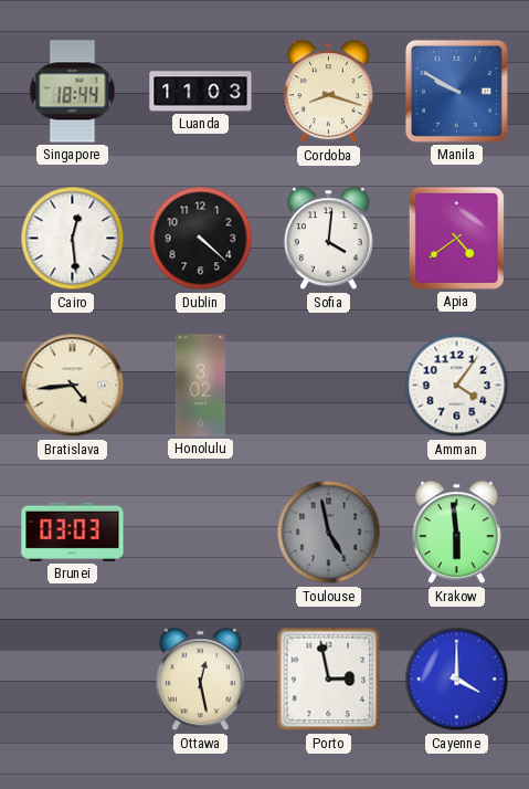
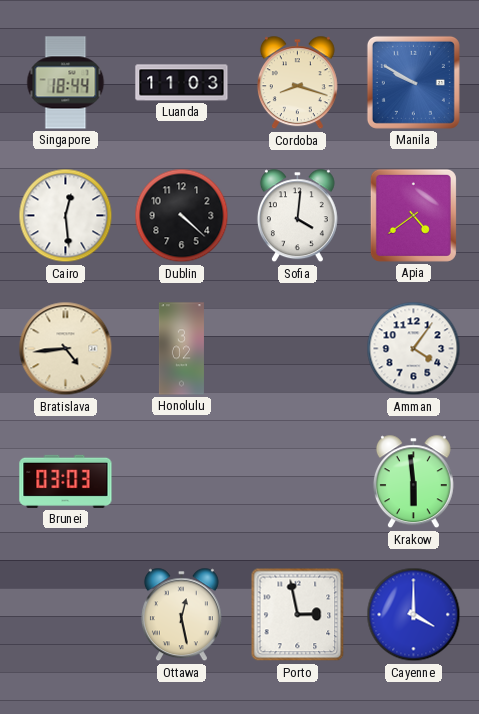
Toulouse: 4:58 -> none (329, 533)
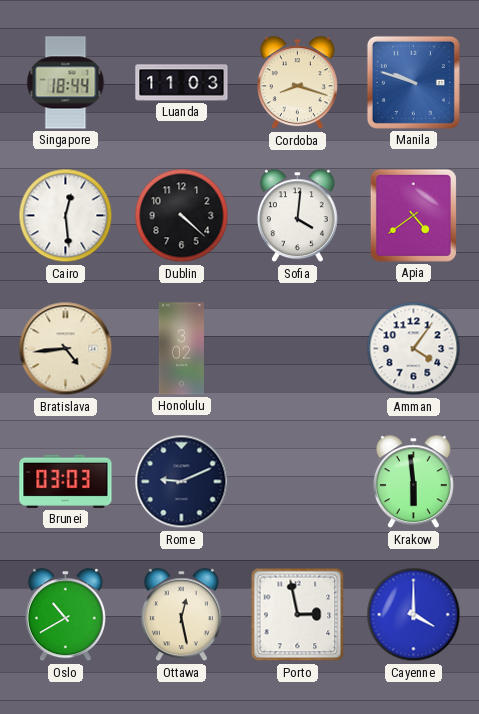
Manila: 9:50 -> 9:48 (413, 82)
Rome: none -> 9:11 (182, 482)
Oslo: none -> 10:40 (65, 615)
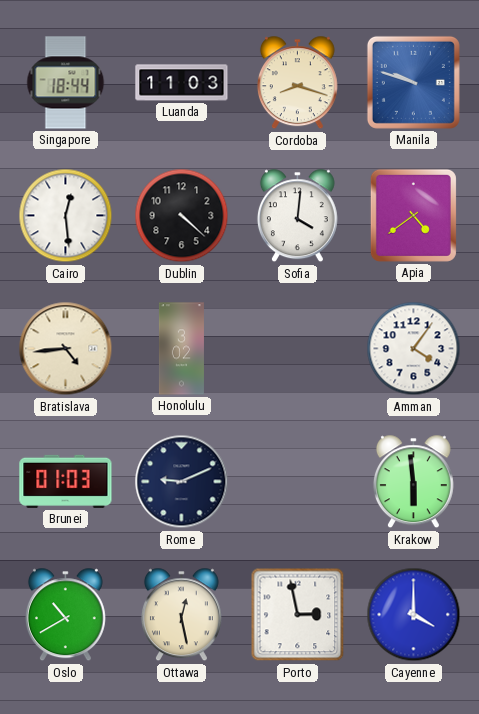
Brunei: 03:03 -> 01:03 (66, 481)
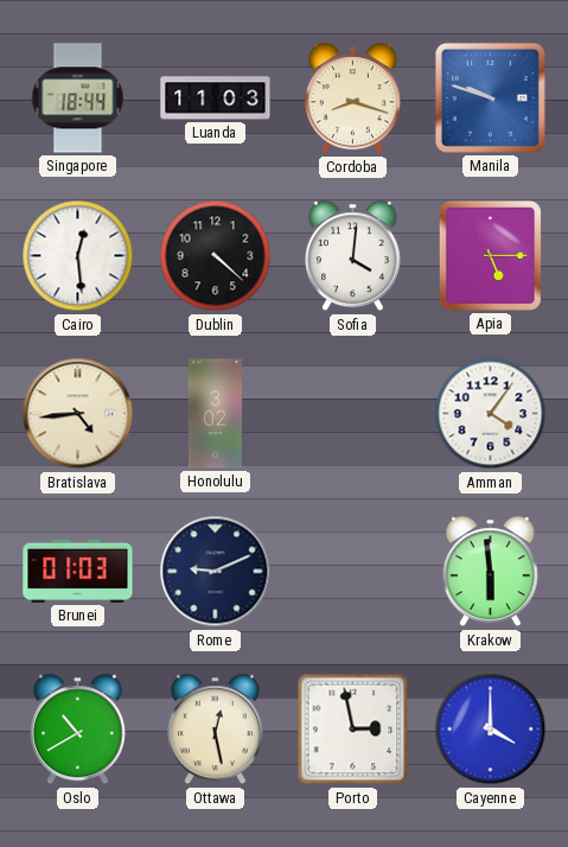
Apia: 4:39 -> 5:15 (490, 255)
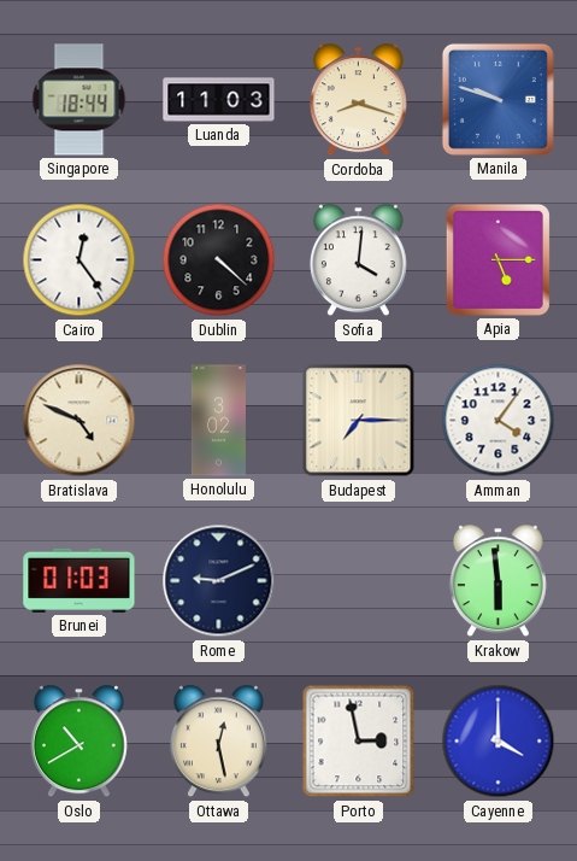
Cairo: 12:29 -> 12:24 (80, 260)
Bratislava: 4:44 -> 4:49 (80, 421)
Budapest: none -> 7:15 (359, 421)
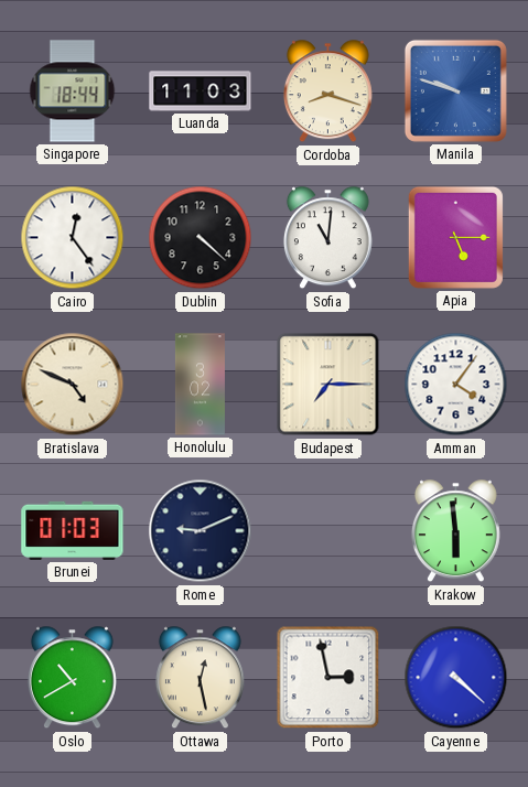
Sofia: 4:01 -> 11:01 (327, 238)
Cayenne: 4:00 -> 4:22 (456, 678)
